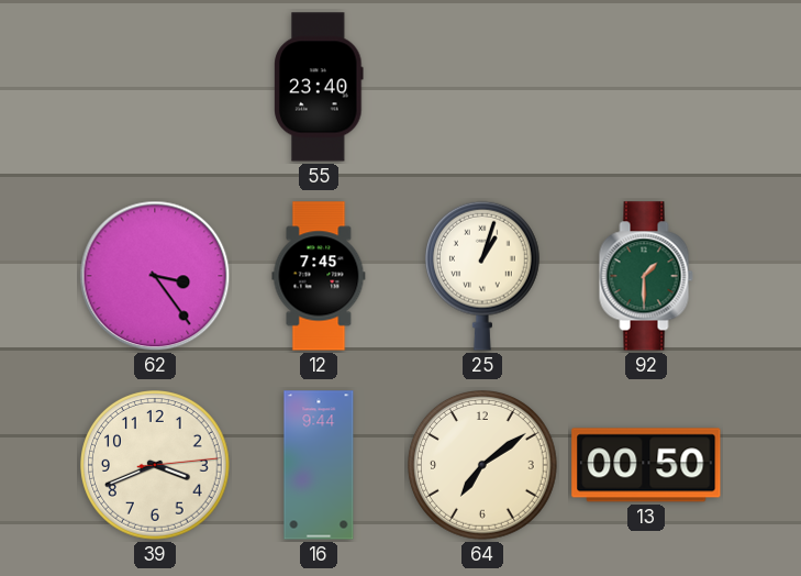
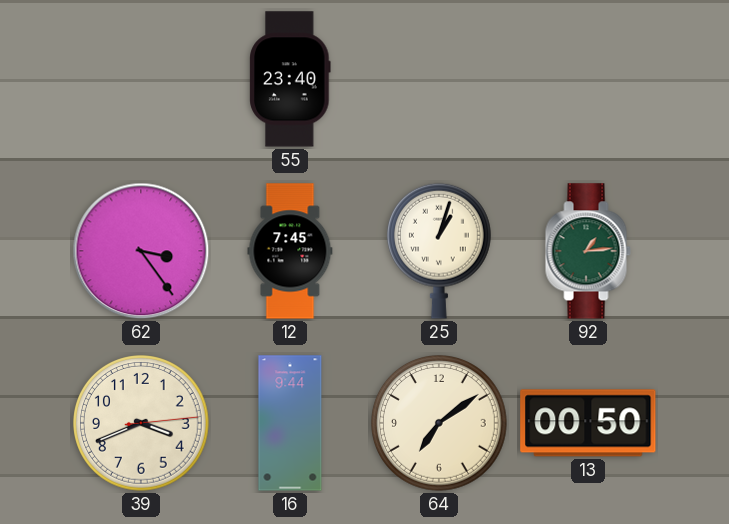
92: 1:30 -> 1:14 (588, 251)
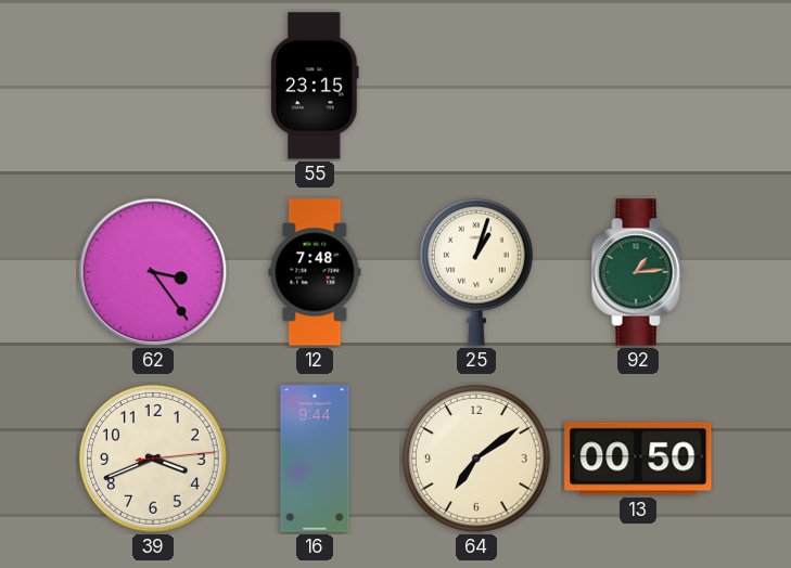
55: 23:40 -> 23:15 (315, 86)
12: 7:45 -> 7:48 (315, 272)
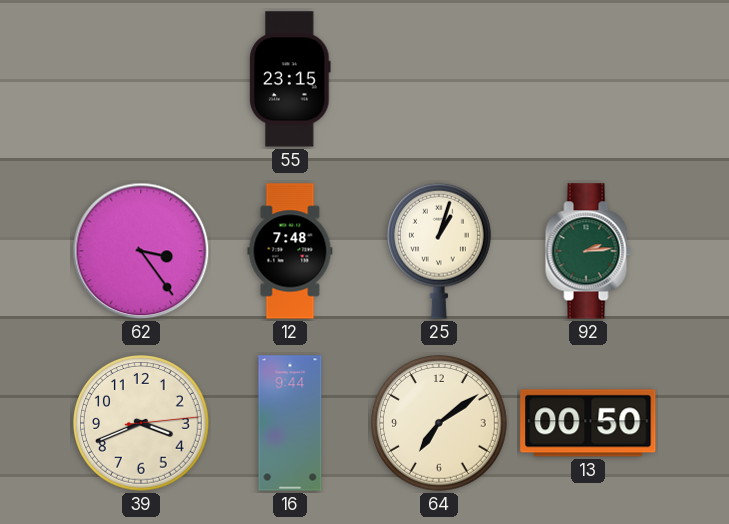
92: 1:14 -> 2:14 (588, 251)
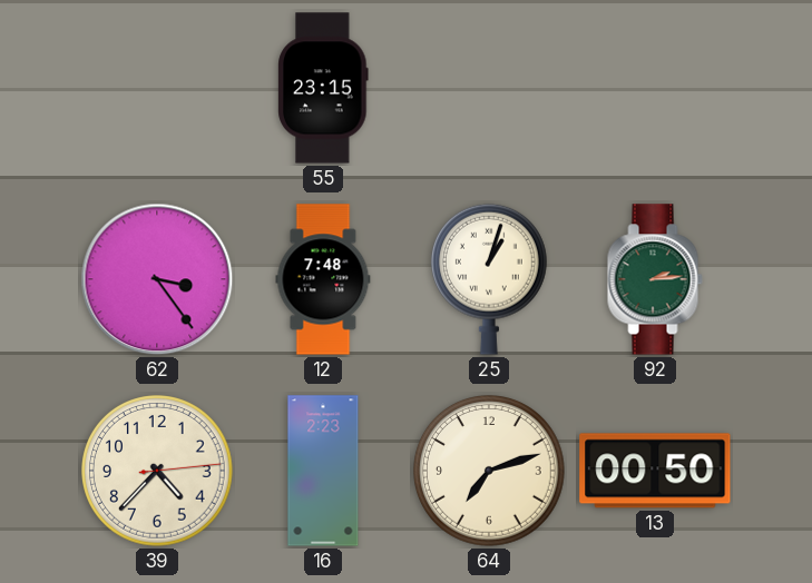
39: 3:41 -> 4:37 (158, 472)
16: 9:44 -> 2:23 (323, 471)
64: 7:09 -> 7:12 (490, 472)
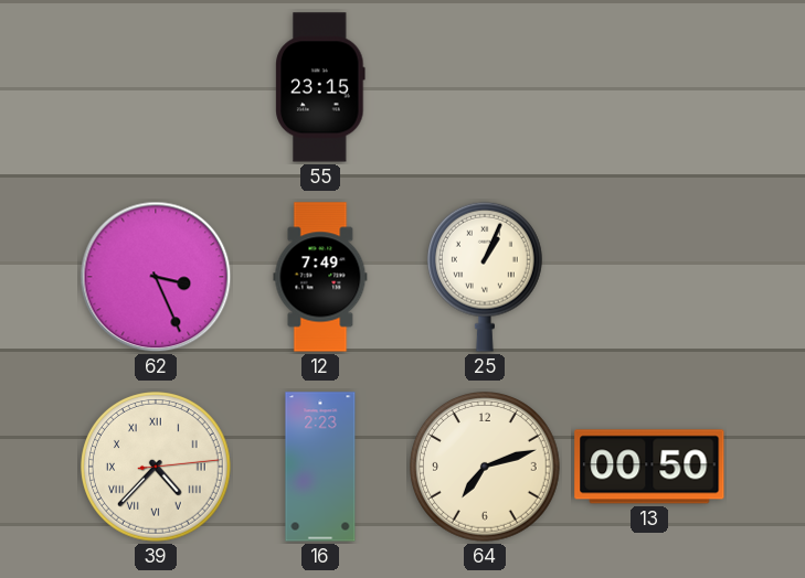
62: 3:24 -> 3:26 (156, 277)
12: 7:48 -> 7:49 (320, 277)
25: 1:03 -> 1:04 (485, 277)
92: 2:14 -> none (655, 279)
39 numerals: Arabic -> Roman (157, 468)
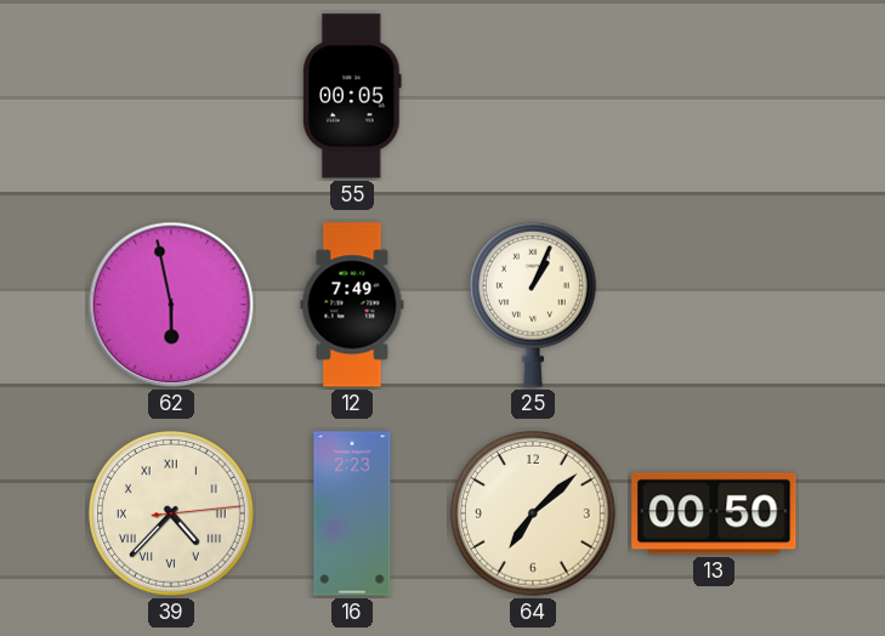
55: 23:15 -> 00:05 (352, 96)
62: 3:26 -> 5:58 (171, 305)
64: 7:12 -> 7:08 (534, 515)
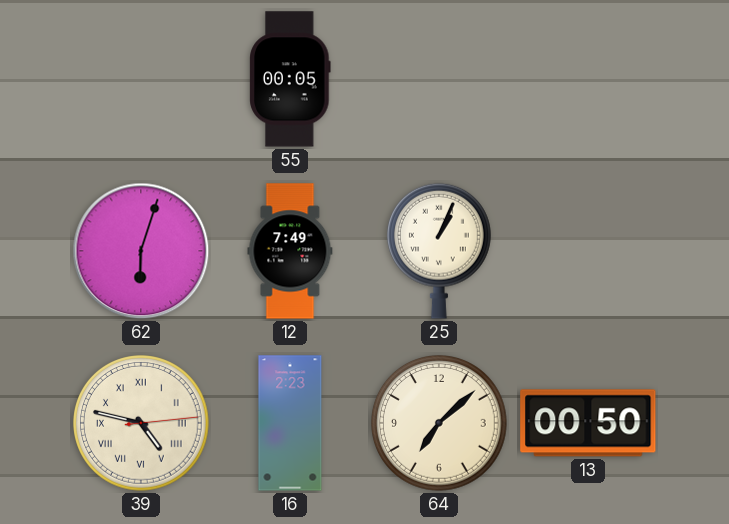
62: 5:58 -> 6:03 (141, 251)
39: 4:37 -> 4:47 (142, 424)
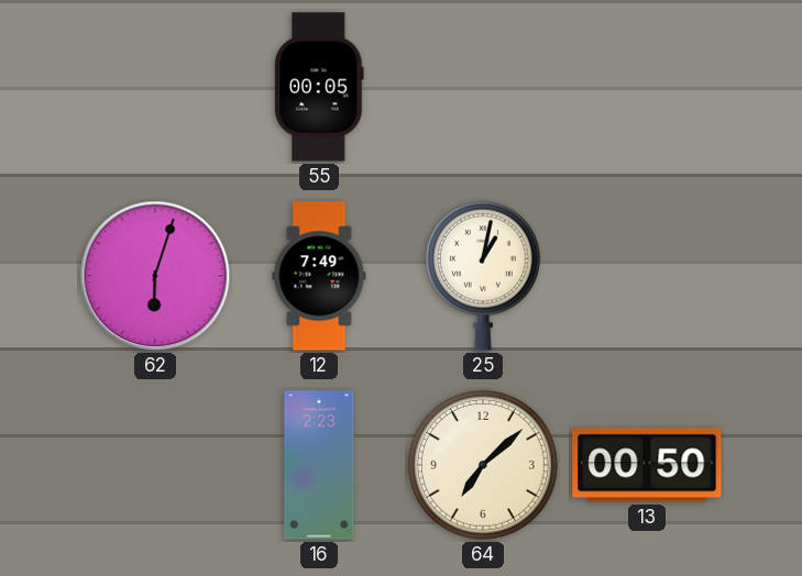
25: 1:04 -> 1:02 (483, 276)
39: 4:47 -> none (142, 424)
